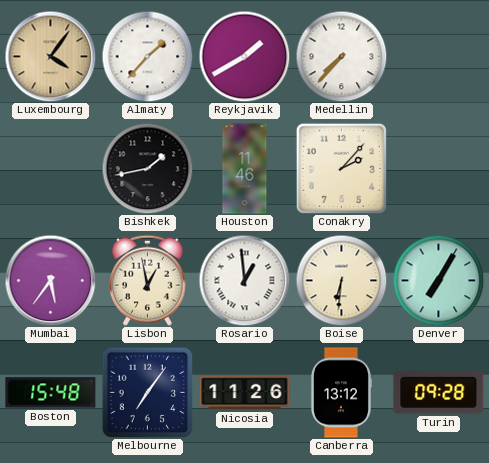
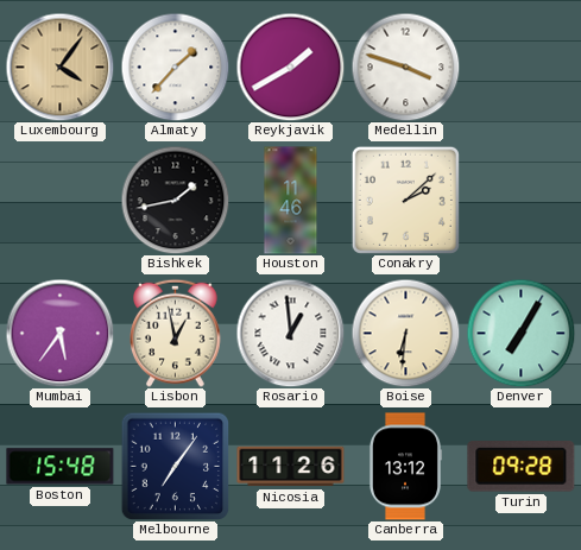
Medellin: 7:37 -> 3:48 (405, 67)
Conakry: 2:07 -> 2:08 (405, 200)
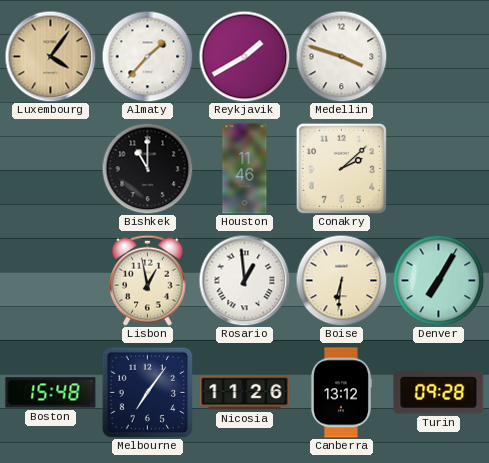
Bishkek: 1:43 -> 11:00 (147, 168)
Mumbai: 5:36 -> none (59, 333)
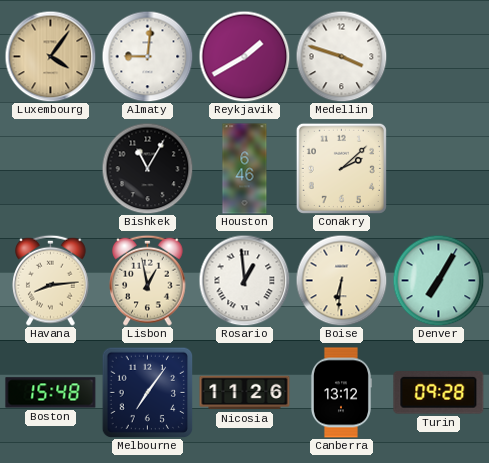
Almaty: 1:37 -> 9:01 (147, 56)
Bishkek: 11:00 -> 11:05 (147, 168)
Houston: 11:46 -> 6:46 (245, 169)
Havana: none -> 8:14 (51, 280)
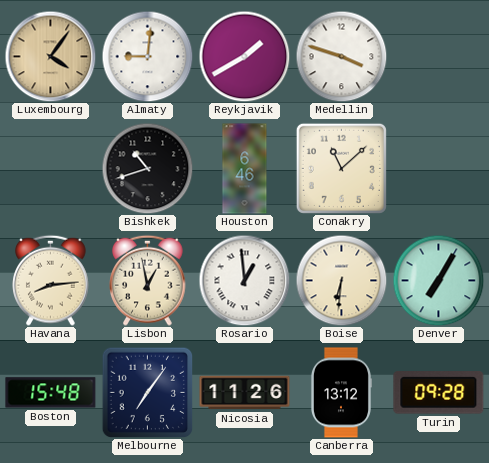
Bishkek: 11:05 -> 10:42 (147, 168)
Conakry: 2:08 -> 11:08 (341, 168)
